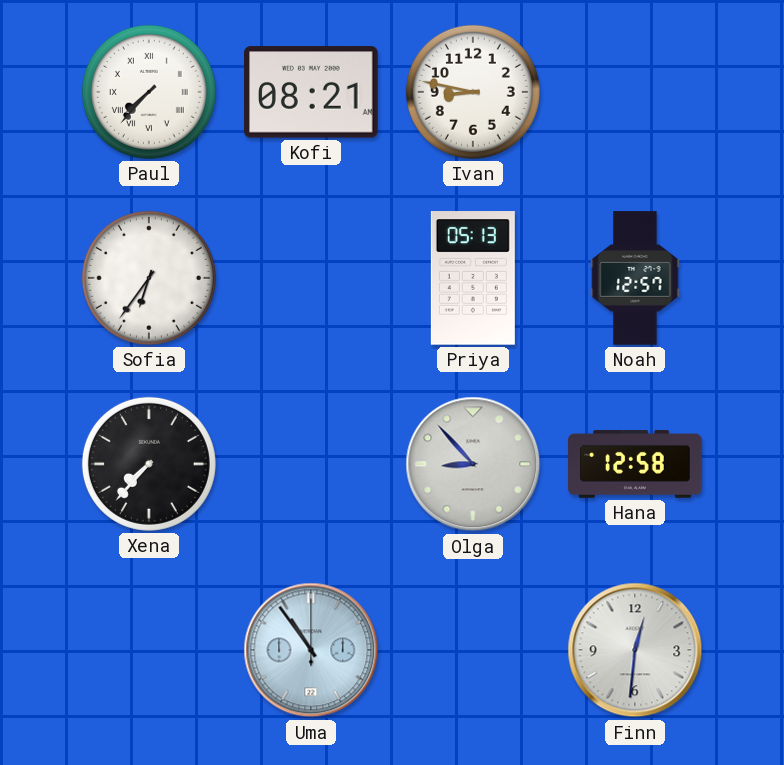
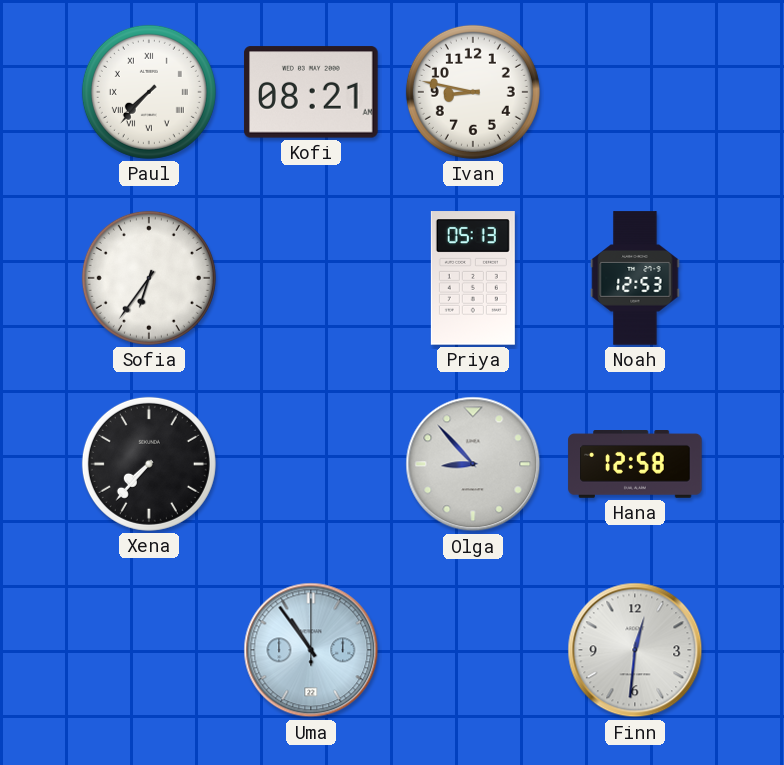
Noah: 12:57 -> 12:53 (635, 278)
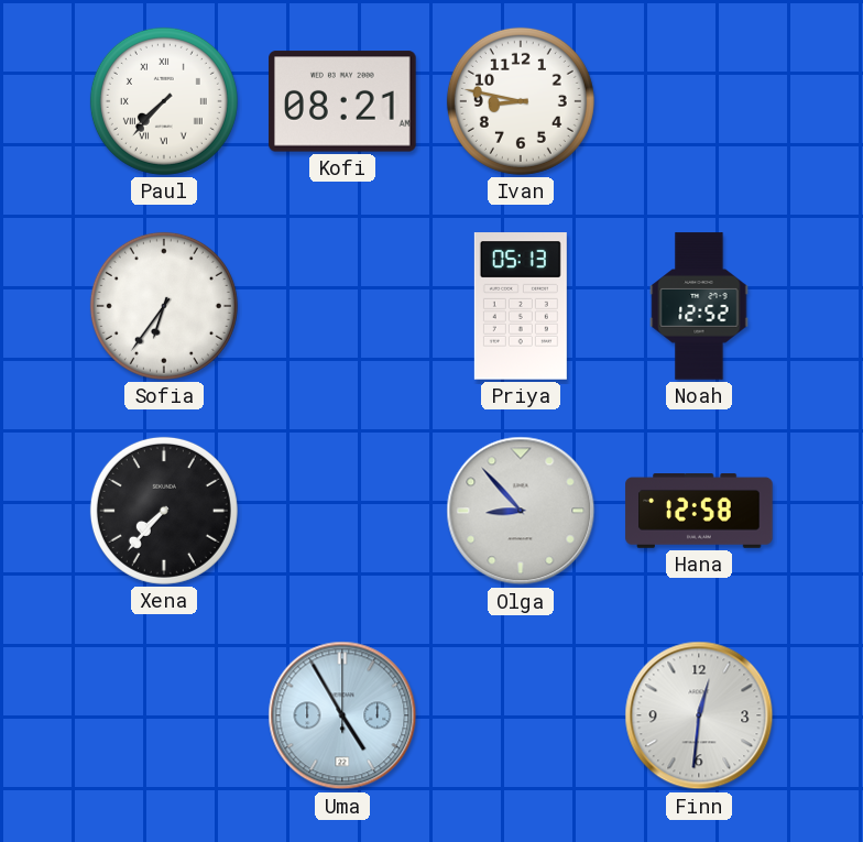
Noah: 12:53 -> 12:52 (699, 306)
Uma: 10:54 -> 4:55 (342, 715)
